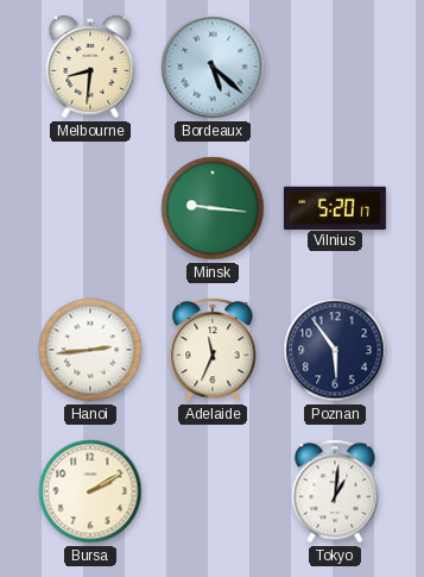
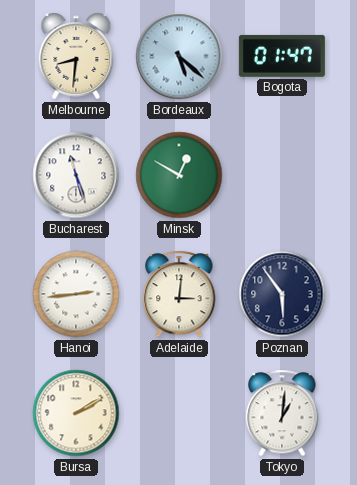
Bogota: none -> 01:47 (282, 56)
Bucharest: none -> 11:27 (76, 175)
Minsk: 9:16 -> 12:50 (179, 175)
Vilnius: 5:20 -> none (335, 207)
Adelaide: 11:34 -> 3:01 (179, 294)
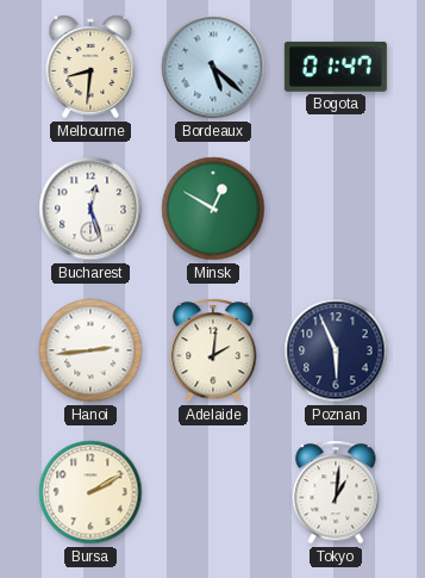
Bucharest: 11:27 -> 12:27 (90, 209)
Adelaide: 3:01 -> 2:01 (213, 350)
Poznan: 5:54 -> 5:56 (336, 350)
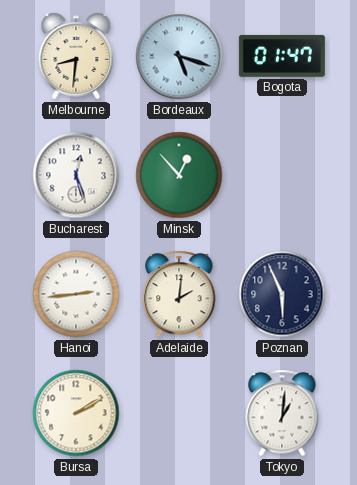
Bordeaux: 5:22 -> 5:18 (179, 56)
Minsk: 12:50 -> 12:53 (179, 175)
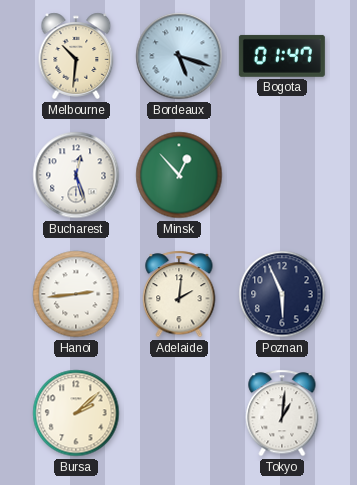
Melbourne: 8:31 -> 10:31 (76, 56)
Bursa: 2:10 -> 2:08 (76, 413)
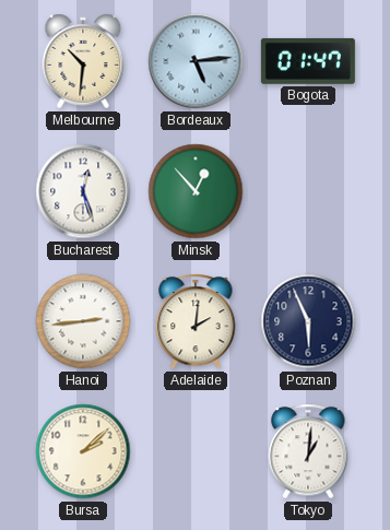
Bordeaux: 5:18 -> 5:14 (196, 61)
